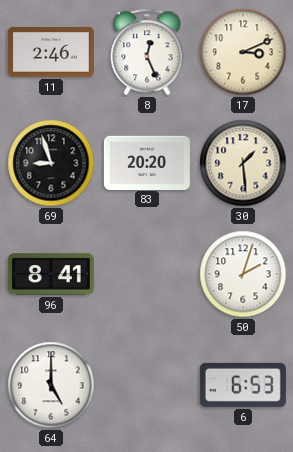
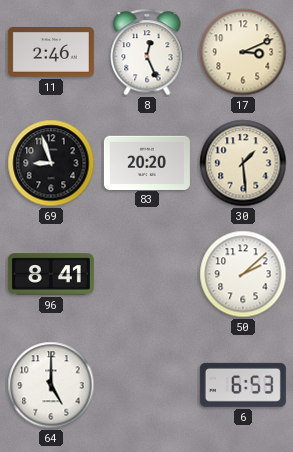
50: 2:03 -> 2:08 (243, 274)
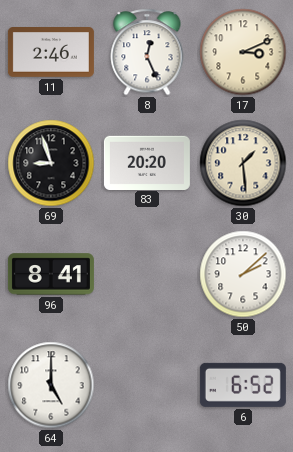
6: 6:53 -> 6:52 (243, 385)
